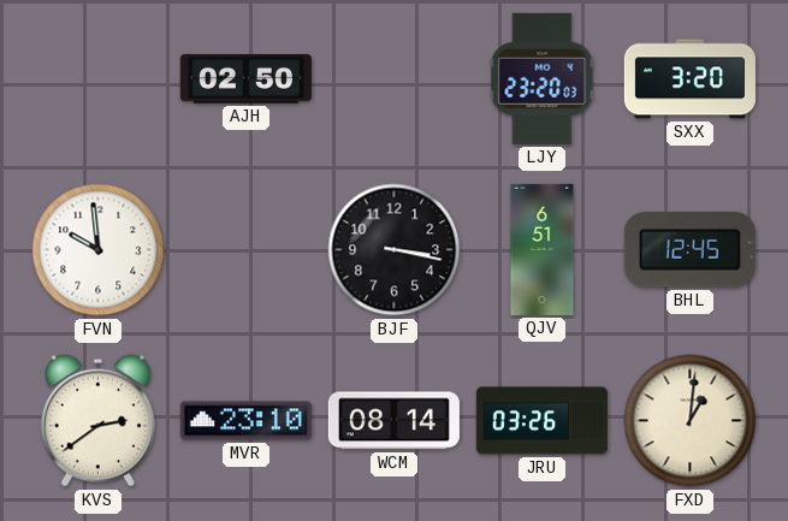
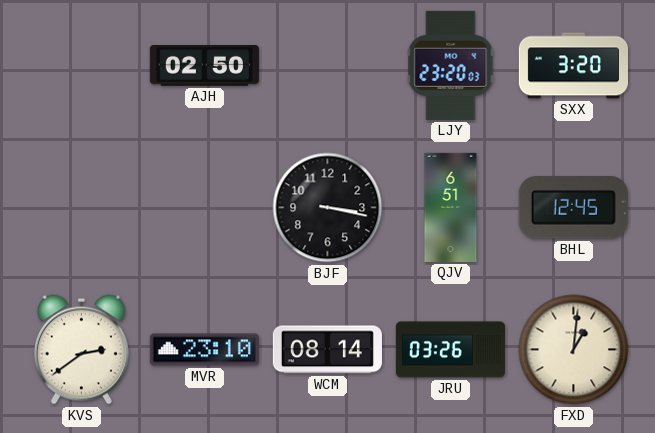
FVN: 9:59 -> none (99, 250)
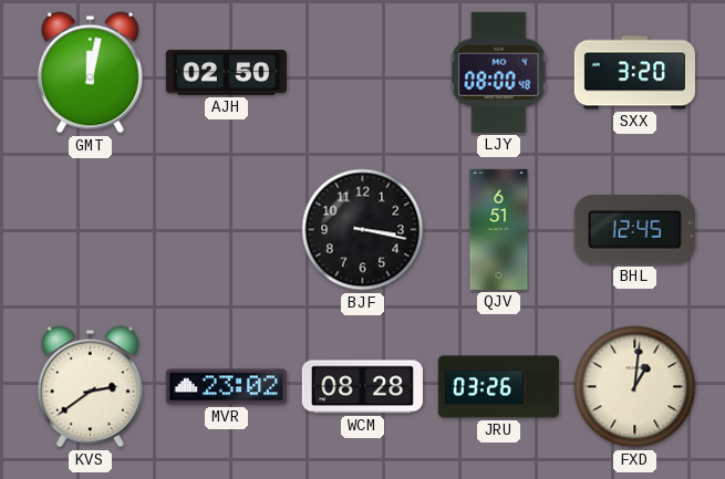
GMT: none -> 12:02 (90, 73)
LJY: 23:20 -> 08:00 (499, 72)
MVR: 23:10 -> 23:02 (226, 387)
WCM: 08:14 -> 08:28 (362, 387)
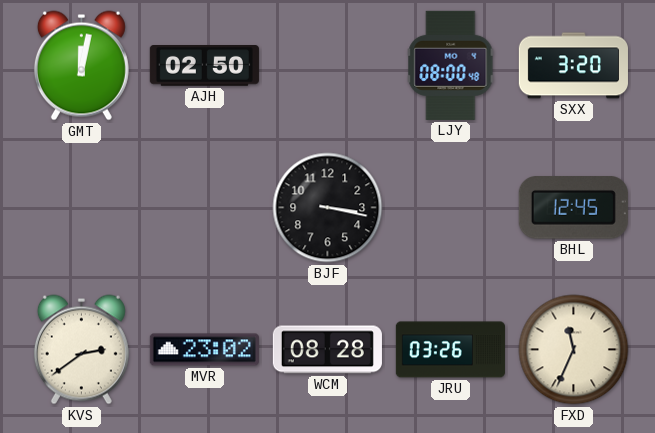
QJV: 6:51 -> none (499, 229)
FXD: 1:01 -> 11:34 (574, 350)
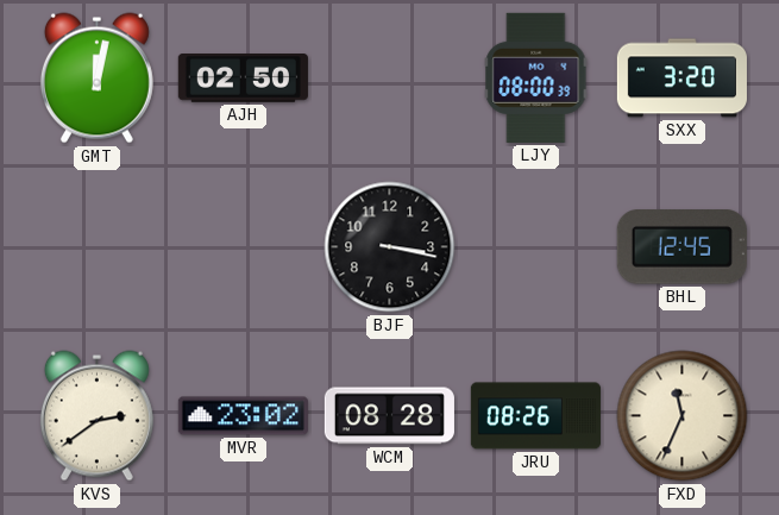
LJY: 08:00:48 -> 08:00:39 (536, 77)
JRU: 03:26 -> 08:26 (535, 416)
